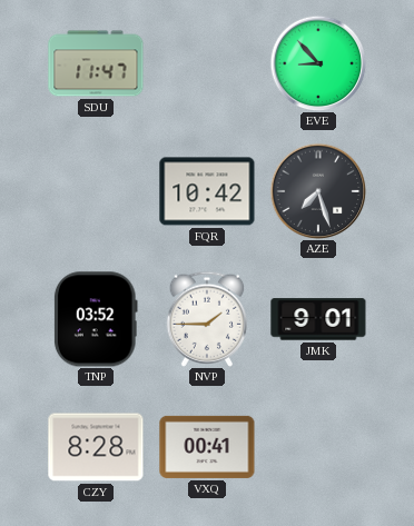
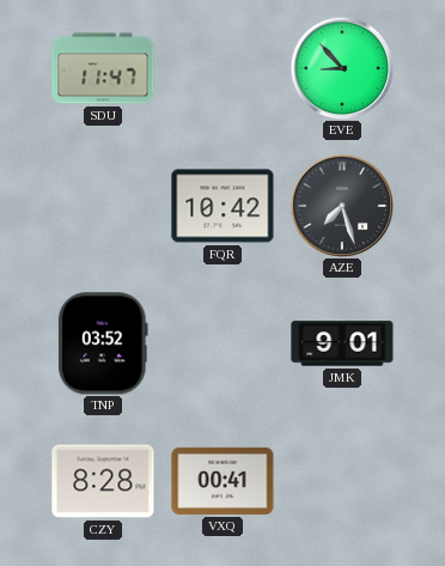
NVP: 1:45 -> none (207, 319)
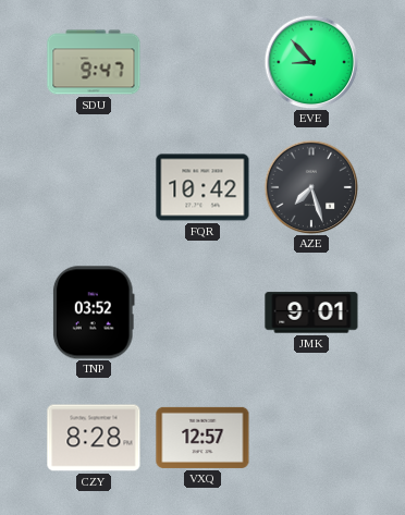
SDU: 11:47 -> 9:47 (94, 62)
VXQ: 00:41 -> 12:57 (202, 438)
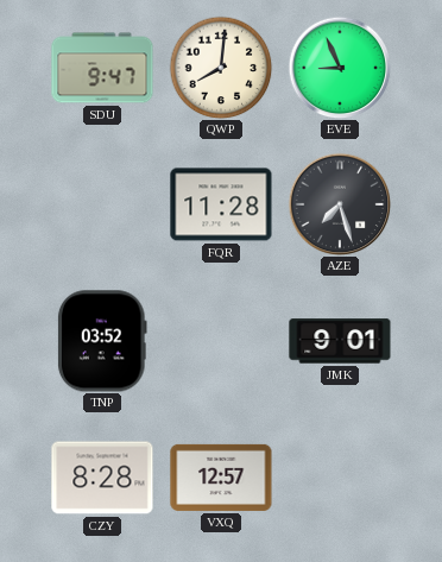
QWP: none -> 8:01 (221, 68)
EVE: 8:53 -> 8:56 (340, 68)
FQR: 10:42 -> 11:28 (221, 204)
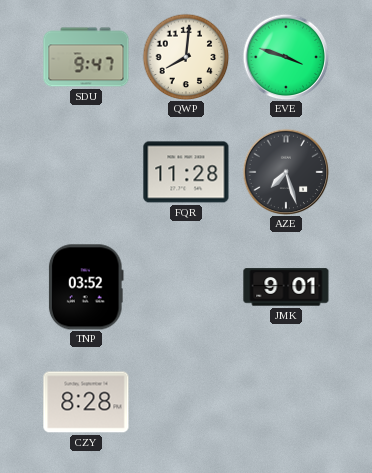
EVE: 8:56 -> 3:48 (286, 57)
VXQ: 12:57 -> none (221, 478)
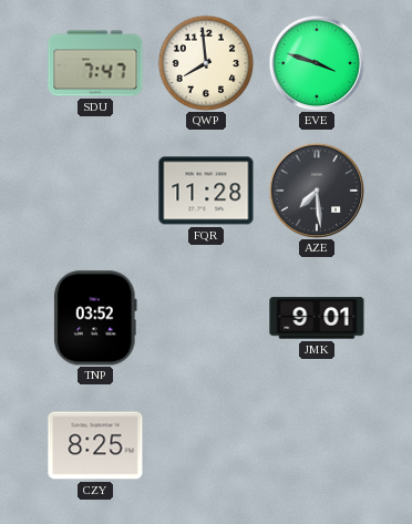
SDU: 9:47 -> 7:47 (95, 63)
QWP: 8:01 -> 7:59 (206, 63)
AZE: 7:27 -> 7:29 (317, 191)
CZY: 8:28 -> 8:25 (95, 445)
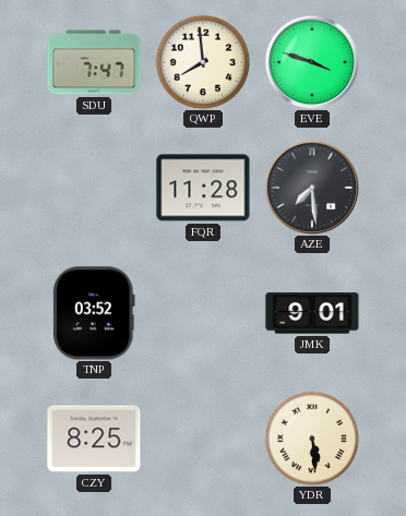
YDR: none -> 5:29 (312, 439)
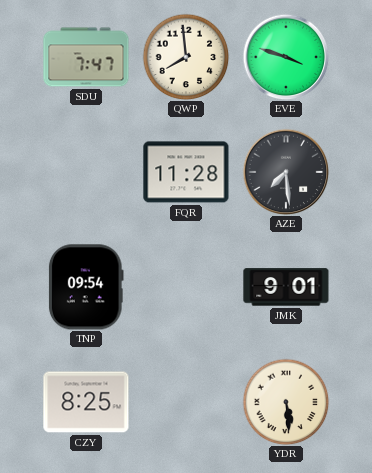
TNP: 03:52 -> 09:54 (86, 287)
